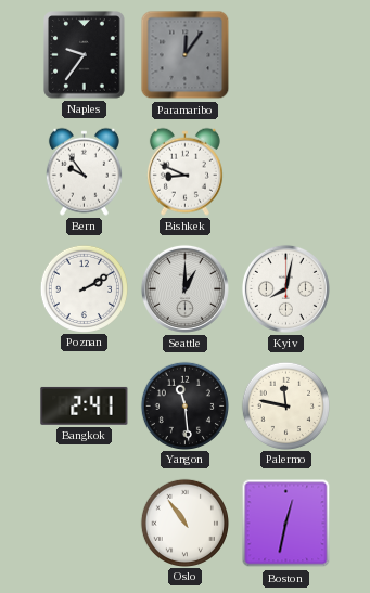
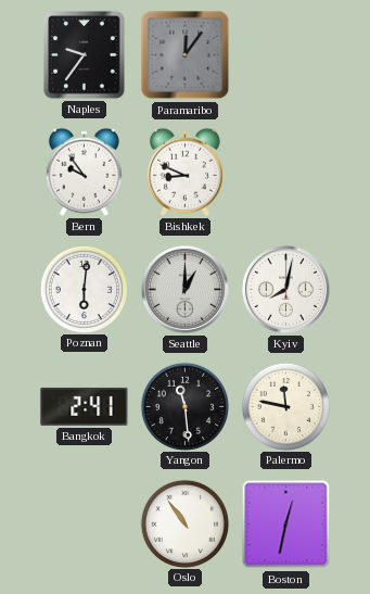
Poznan: 2:10 -> 6:01 (84, 289)
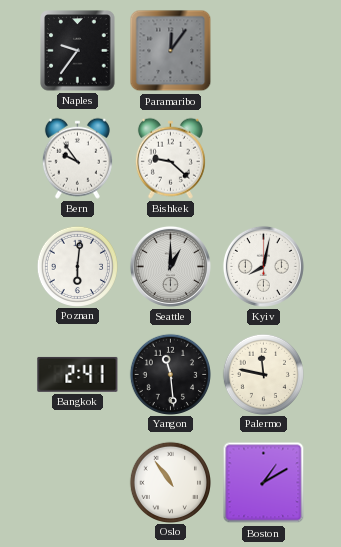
Bishkek: 8:49 -> 9:22 (170, 158)
Boston: 12:32 -> 1:10 (264, 483)
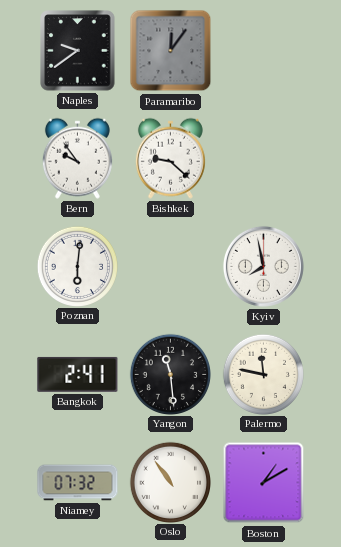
Naples: 9:36 -> 9:39 (78, 51)
Seattle: 1:00 -> none (170, 266)
Kyiv: 8:02 -> 7:58 (263, 266)
Niamey: none -> 07:32 (78, 483)
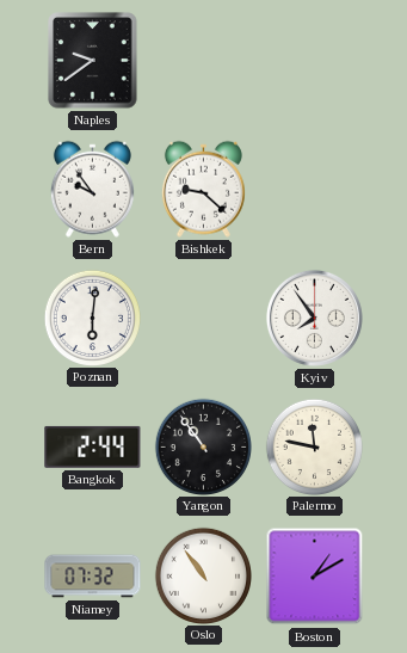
Paramaribo: 12:06 -> none (171, 51)
Kyiv: 7:58 -> 7:54 (314, 318)
Bangkok: 2:41 -> 2:44 (93, 446)
Yangon: 11:29 -> 10:54 (203, 446)
